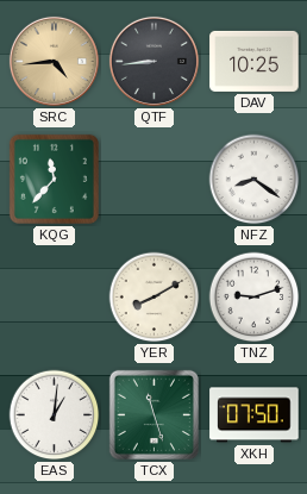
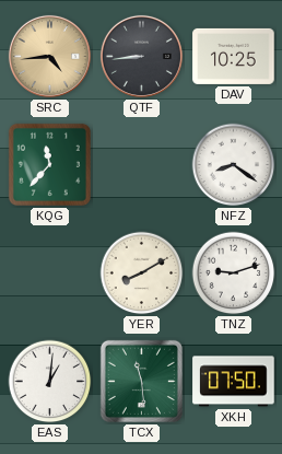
TCX: 11:27 -> 11:29 (141, 381)
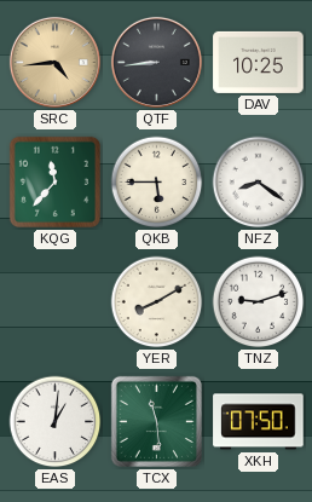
QKB: none -> 5:45 (157, 183)
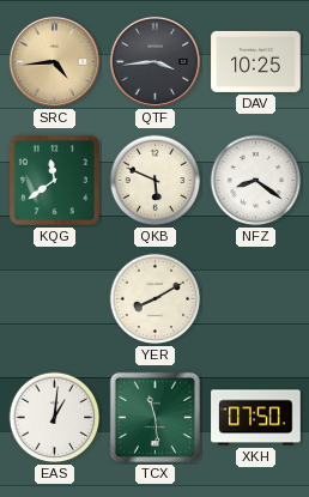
QTF: 8:44 -> 3:44 (154, 61)
KQG: 11:37 -> 11:39 (54, 180)
QKB: 5:45 -> 5:49 (156, 181)
TNZ: 9:12 -> none (259, 302)
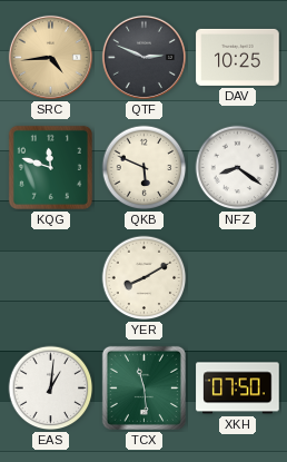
QTF: 3:44 -> 2:49 (143, 57)
KQG: 11:39 -> 11:48 (50, 167)
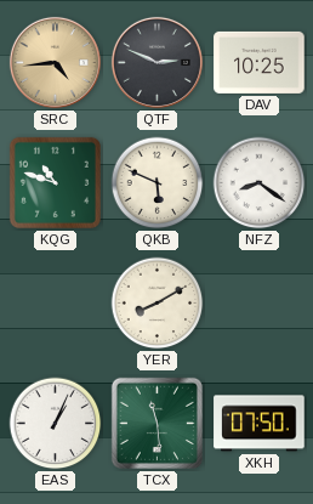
KQG: 11:48 -> 10:48 (55, 182)
EAS: 1:01 -> 1:04 (56, 424)
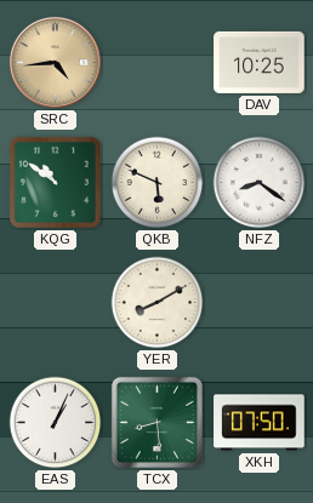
QTF: 2:49 -> none (156, 62)
KQG: 10:48 -> 10:51 (55, 182)
TCX: 11:29 -> 8:29 (156, 422)
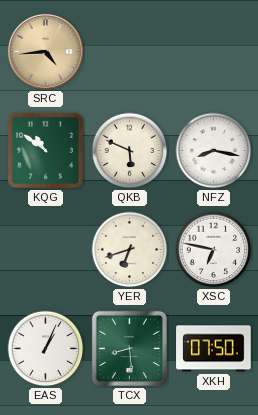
DAV: 10:25 -> none (260, 62)
NFZ: 8:21 -> 8:17 (214, 151)
YER: 8:10 -> 6:42 (130, 250)
XSC: none -> 6:47 (214, 250)
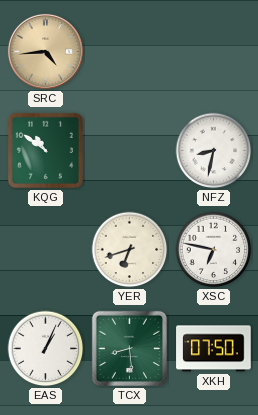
QKB: 5:49 -> none (130, 151)
NFZ: 8:17 -> 8:32 (214, 151)
